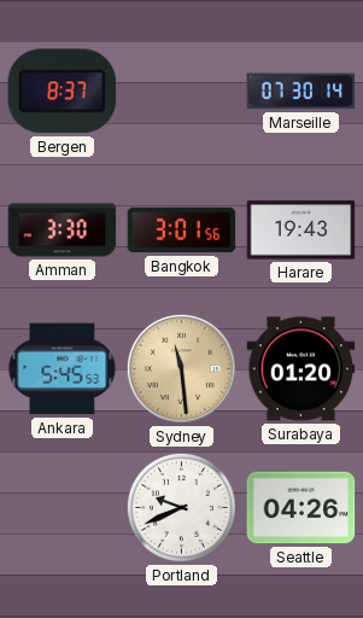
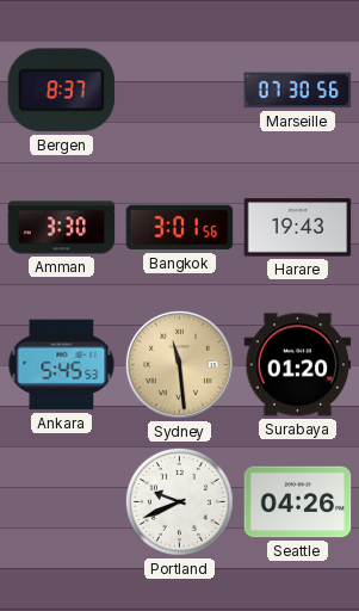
Marseille: 07:30:14 -> 07:30:56 (298, 91)
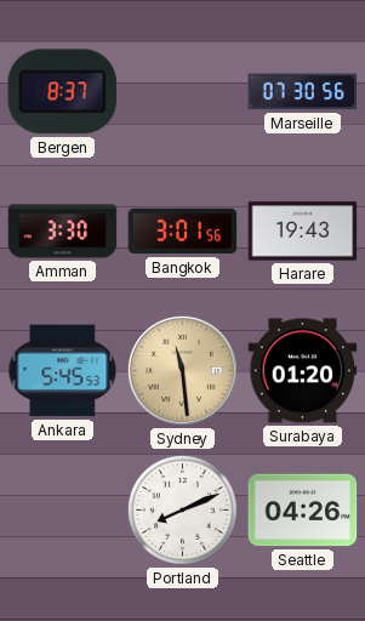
Portland: 9:41 -> 8:11 (182, 509)
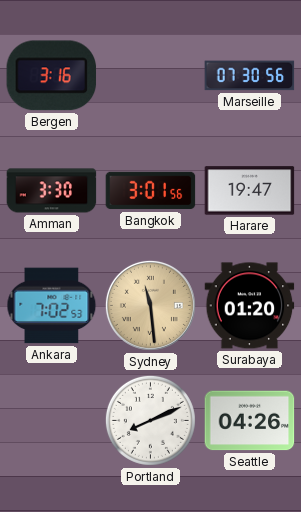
Bergen: 8:37 -> 3:16 (52, 76)
Harare: 19:43 -> 19:47 (250, 191)
Ankara: 5:45 -> 7:02 (52, 306)
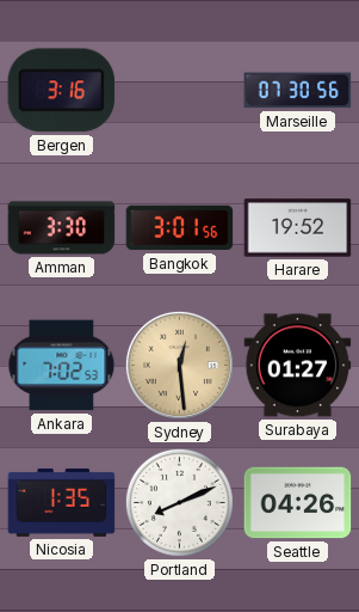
Harare: 19:47 -> 19:52 (298, 228)
Sydney: 11:29 -> 12:29 (179, 365)
Surabaya: 01:20 -> 01:27 (298, 366)
Nicosia: none -> 1:35 (62, 502)
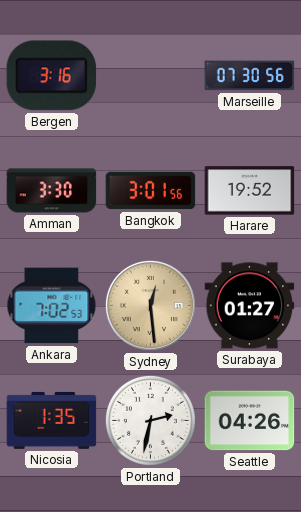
Portland: 8:11 -> 2:32 (150, 420)
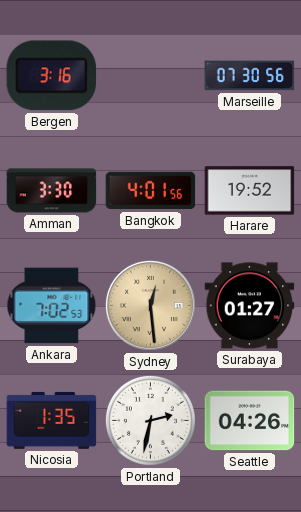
Bangkok: 3:01 -> 4:01 (151, 191)
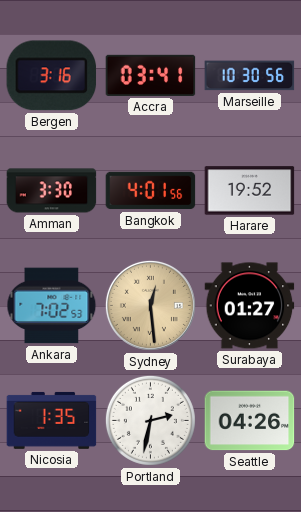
Accra: none -> 03:41 (151, 75)
Marseille: 07:30 -> 10:30 (250, 76)
